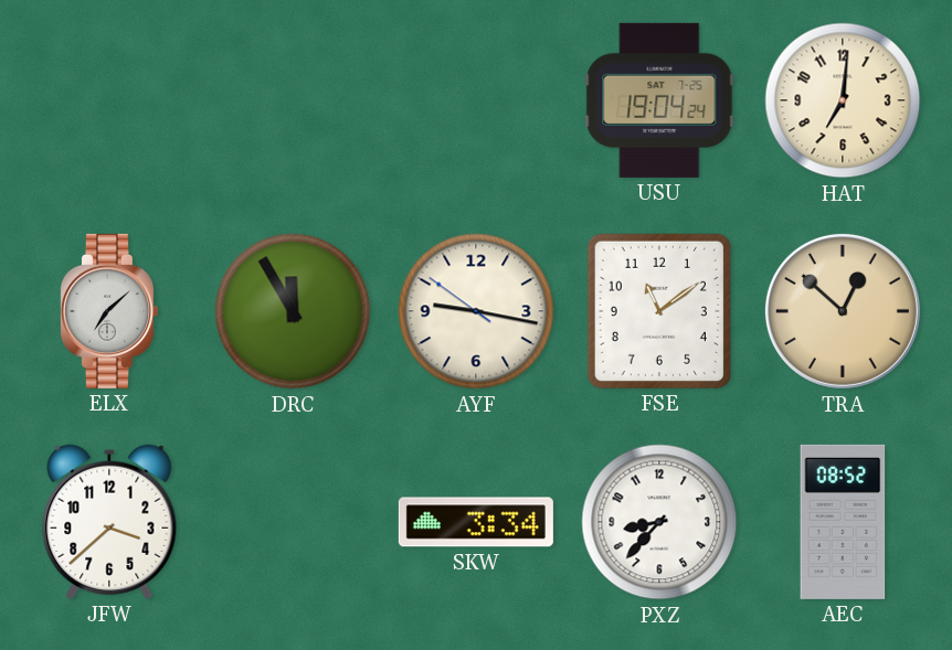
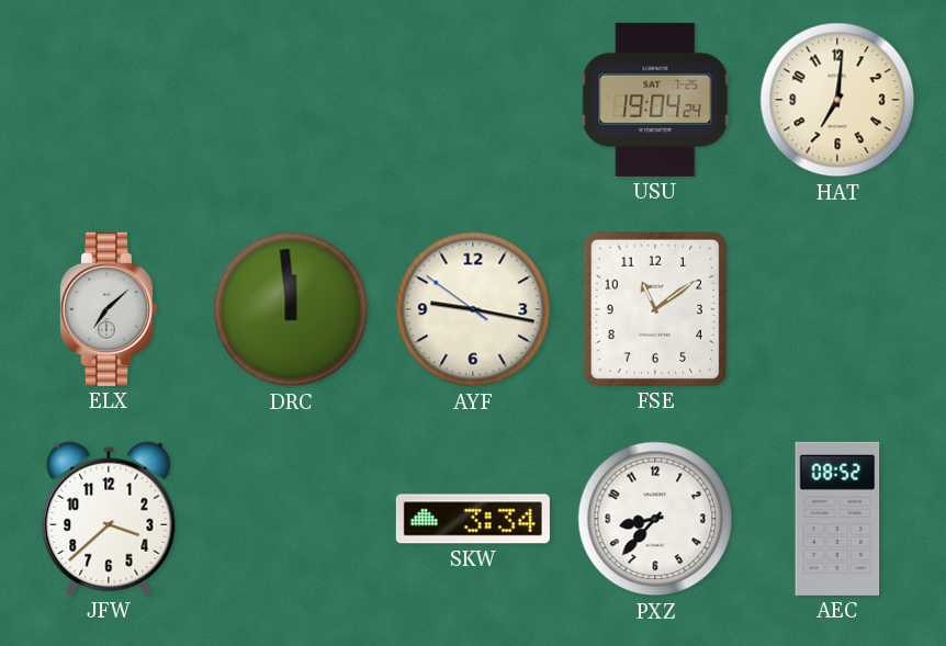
DRC: 11:55 -> 11:59 (291, 309)
TRA: 12:52 -> none (843, 311)
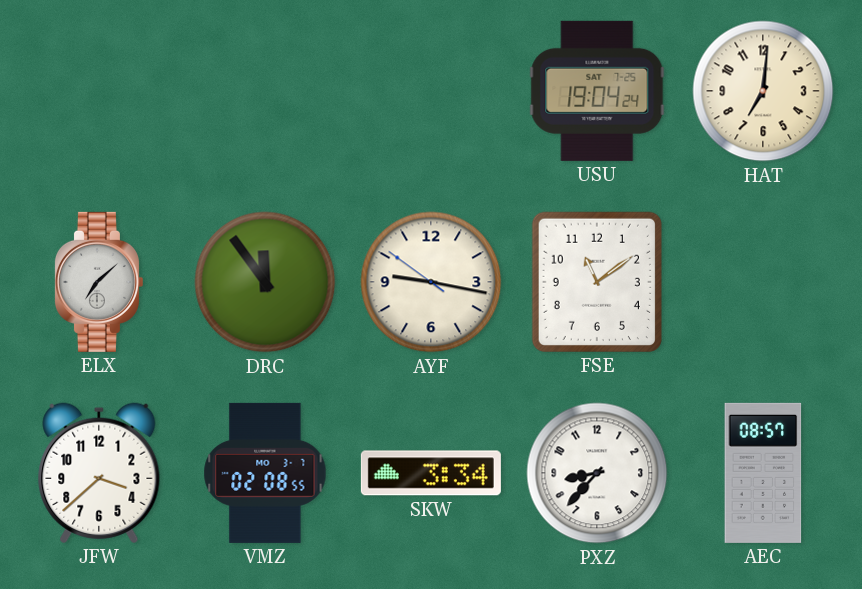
DRC: 11:59 -> 11:54 (265, 282)
VMZ: none -> 02:08 (265, 473)
AEC: 08:52 -> 08:57 (763, 473)
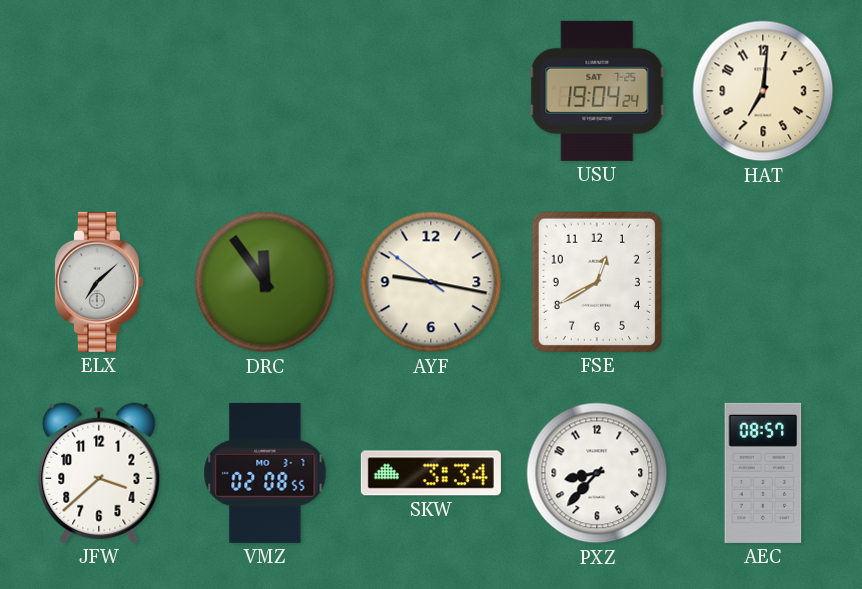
FSE: 11:09 -> 12:40 (597, 282)
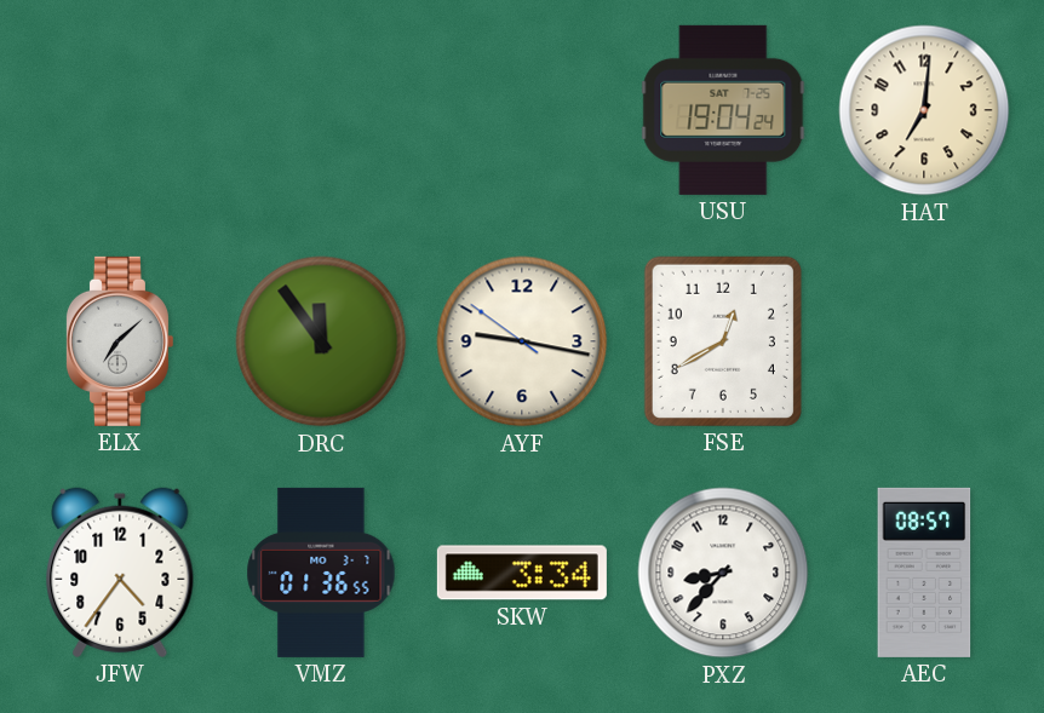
JFW: 3:38 -> 4:36 (120, 573)
VMZ: 02:08 -> 01:36 (321, 573)
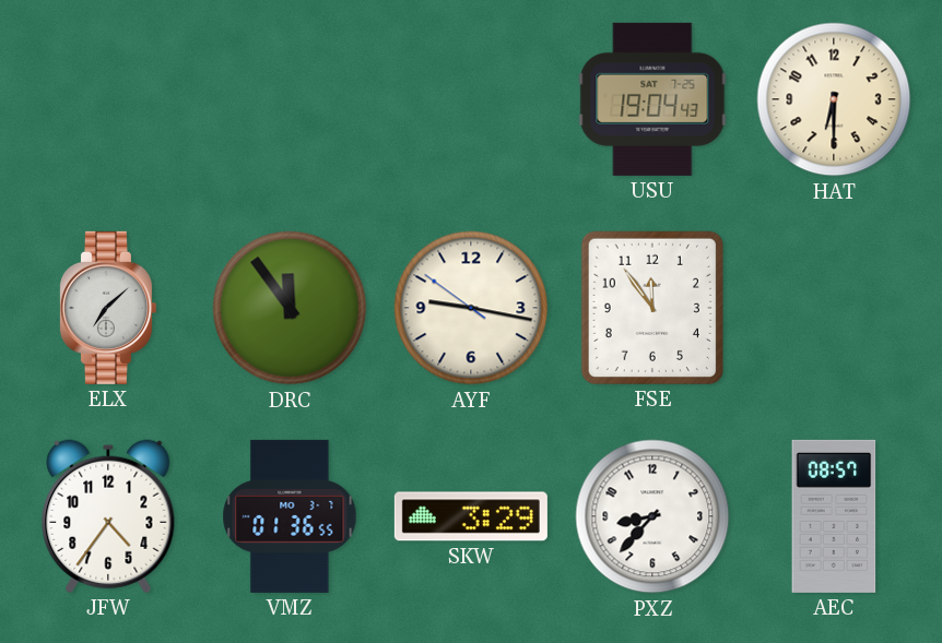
USU: 19:04:24 -> 19:04:43 (652, 99)
HAT: 7:01 -> 6:30 (834, 99)
FSE: 12:40 -> 11:54 (652, 308)
SKW: 3:34 -> 3:29 (471, 516)
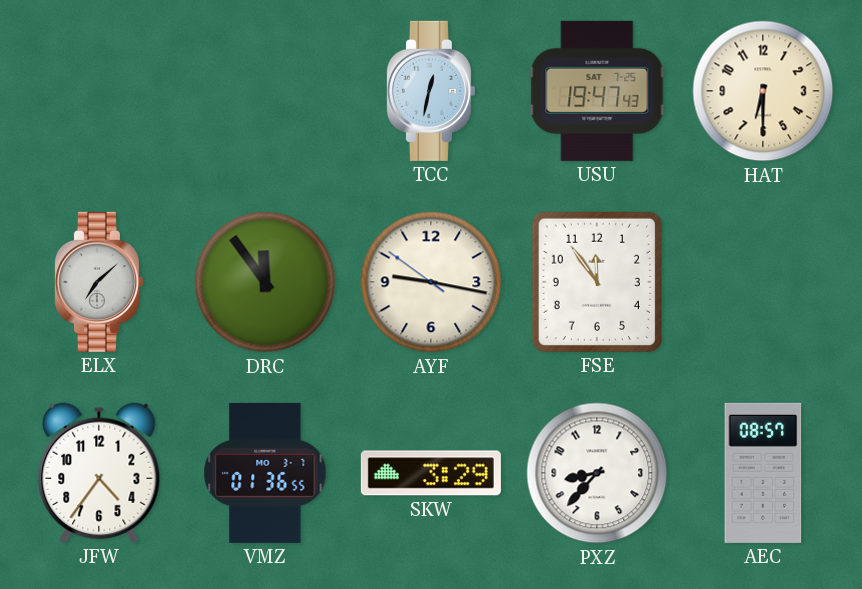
TCC: none -> 12:32 (430, 91)
USU: 19:04 -> 19:47 (597, 91)
